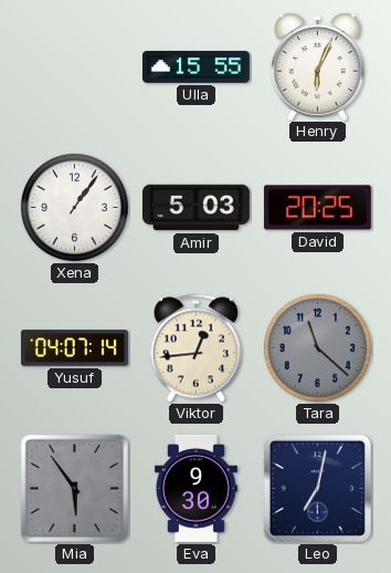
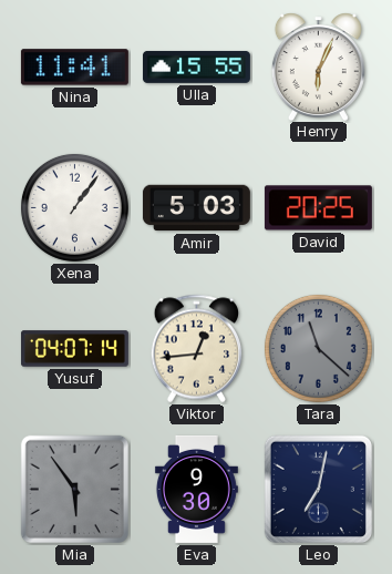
Nina: none -> 11:41 (74, 68)
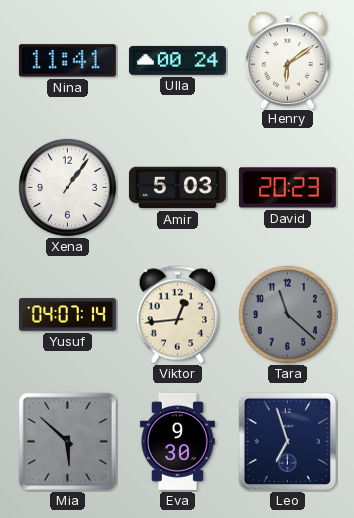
Ulla: 15:55 -> 00:24 (177, 60)
Henry: 6:04 -> 6:09 (287, 60)
David: 20:25 -> 20:23 (287, 188)
Mia: 5:54 -> 5:52 (67, 441)
Leo: 7:02 -> 6:57 (287, 441)
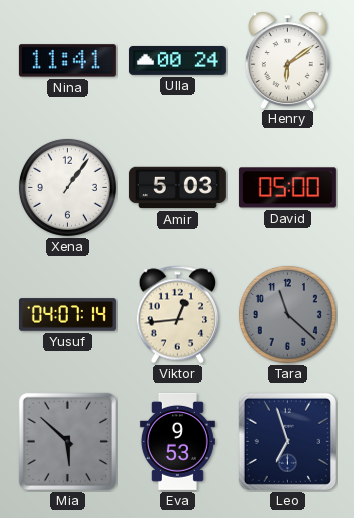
David: 20:23 -> 05:00 (287, 188)
Eva: 9:30 -> 9:53 (177, 441)
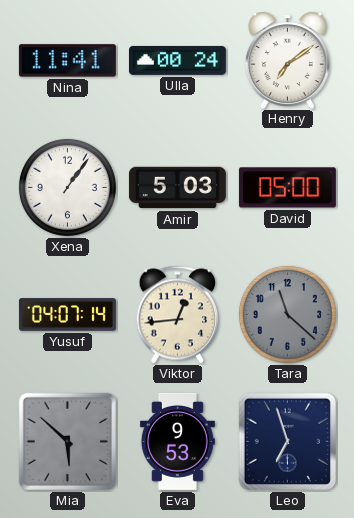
Henry: 6:09 -> 7:09 (287, 60)
